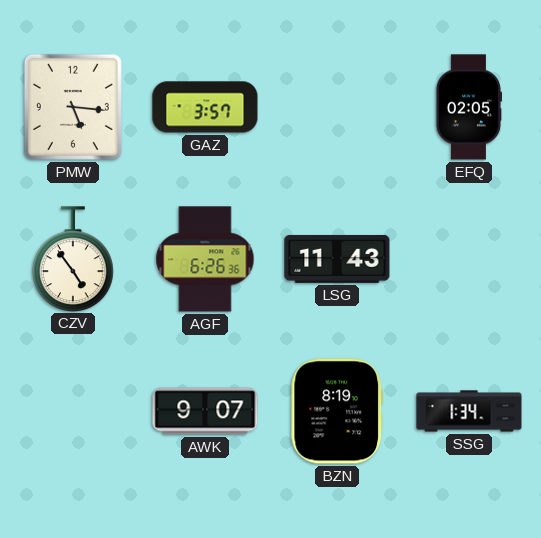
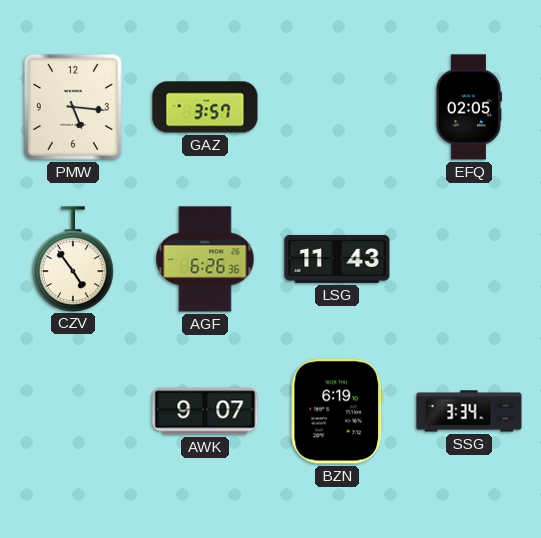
BZN: 8:19 -> 6:19 (336, 411)
SSG: 1:34 -> 3:34 (469, 411)
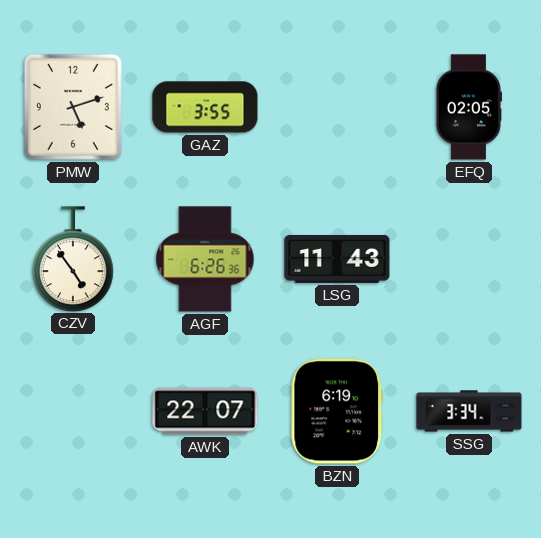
PMW: 5:16 -> 5:12 (73, 107)
GAZ: 3:57 -> 3:55 (205, 107)
AWK: 9:07 -> 22:07 (205, 411)
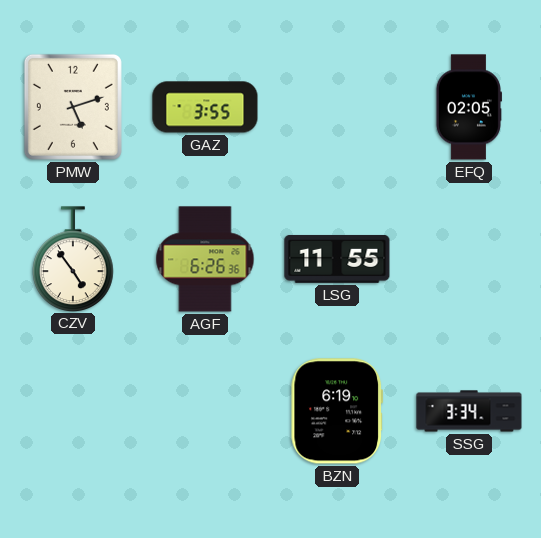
LSG: 11:43 -> 11:55 (337, 259)
AWK: 22:07 -> none (205, 411)
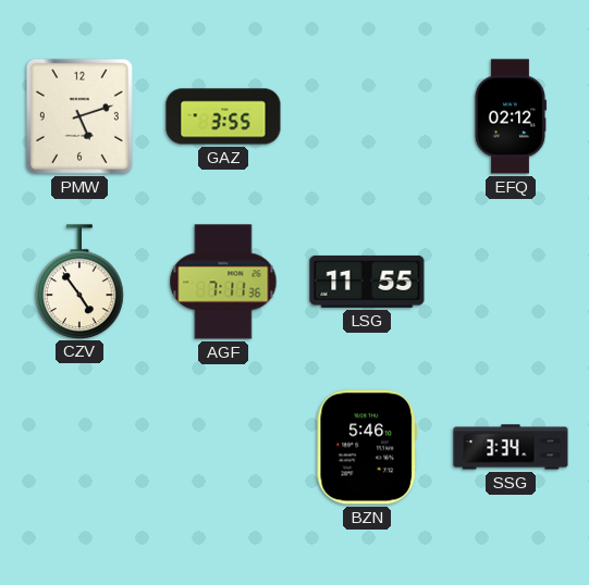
EFQ: 02:05 -> 02:12 (510, 116)
AGF: 6:26 -> 7:11 (223, 282)
BZN: 6:19 -> 5:46 (366, 447)
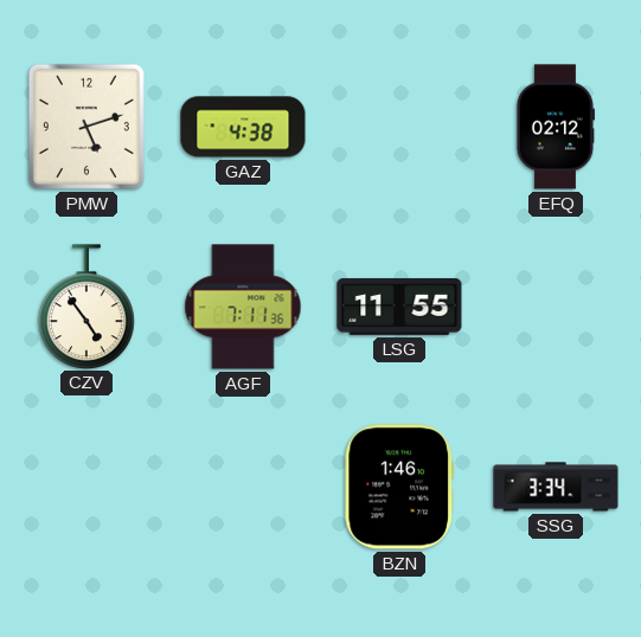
GAZ: 3:55 -> 4:38 (243, 127)
BZN: 5:46 -> 1:46 (398, 487)
